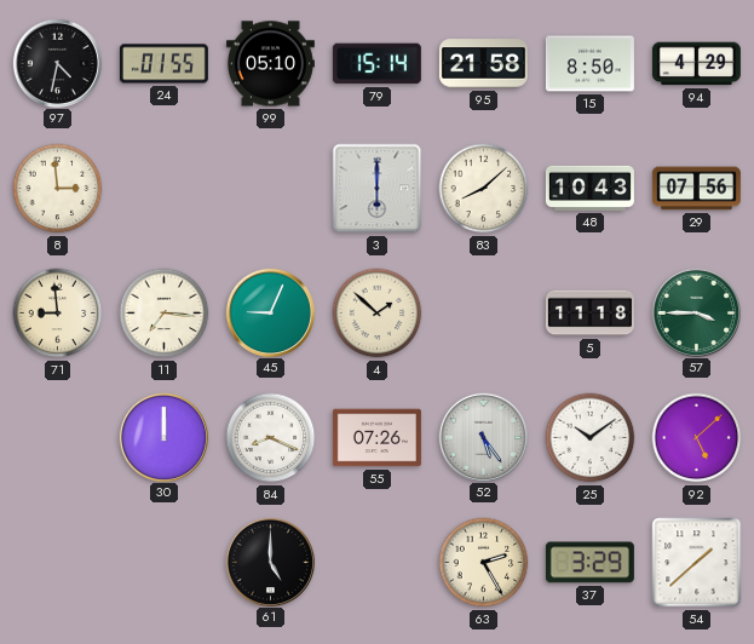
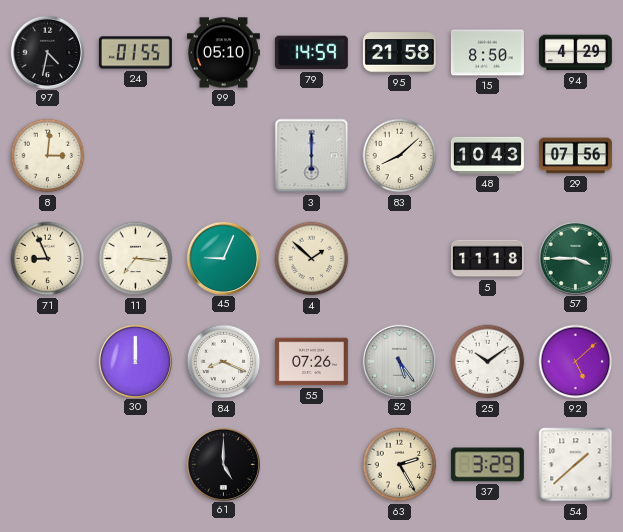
79: 15:14 -> 14:59 (311, 53)
8: 2:59 -> 3:01 (48, 156)
71: 8:59 -> 8:56 (48, 259)
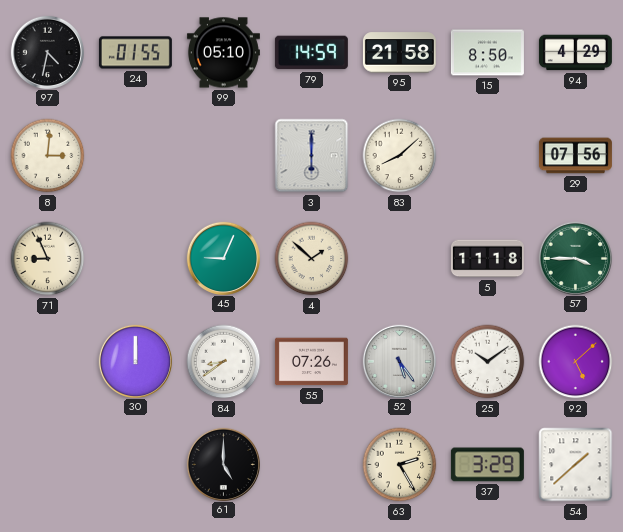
48: 10:43 -> none (487, 155)
11: 7:16 -> none (136, 259)
84: 8:19 -> 8:39 (224, 362)
